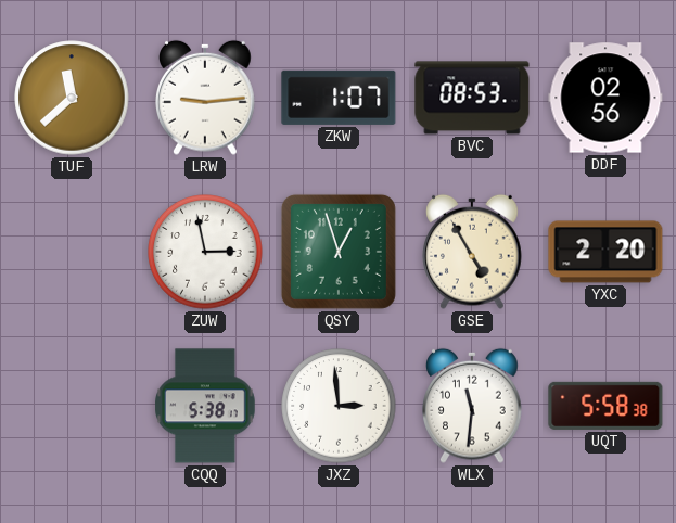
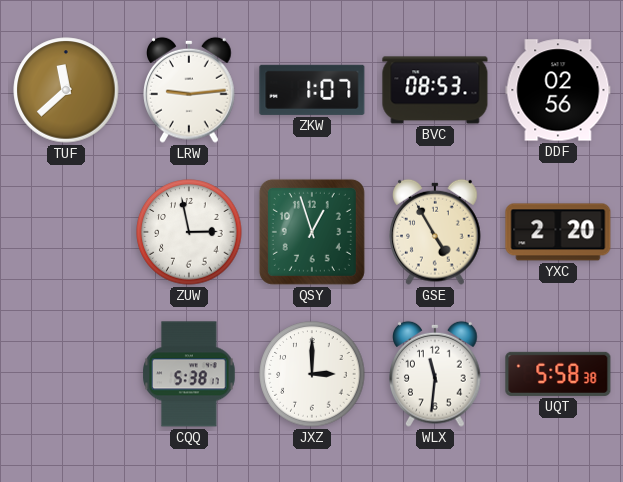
JXZ: 2:59 -> 3:00 (312, 374)
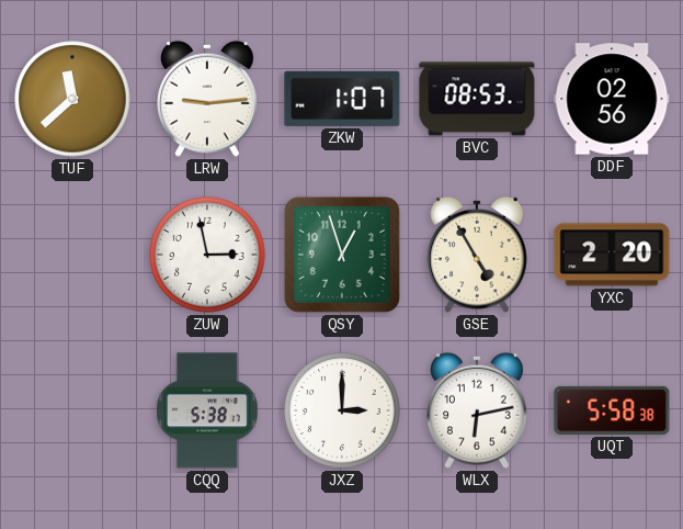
WLX: 11:31 -> 6:13 (478, 410)
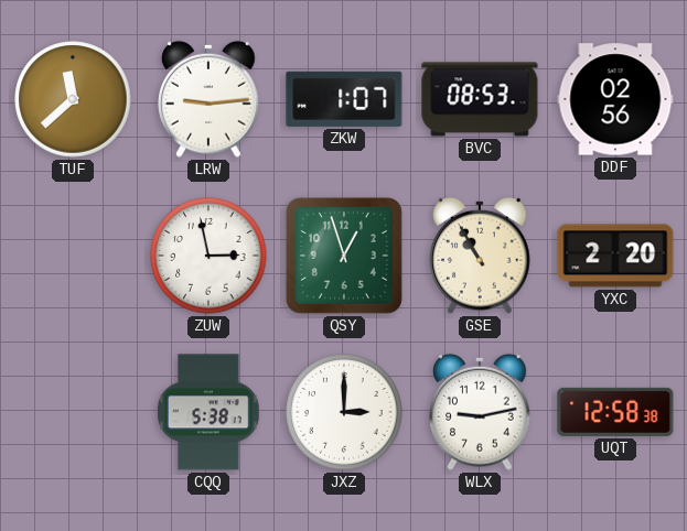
GSE: 4:55 -> 10:55 (481, 256)
WLX: 6:13 -> 9:13 (481, 412)
UQT: 5:58 -> 12:58 (615, 412)
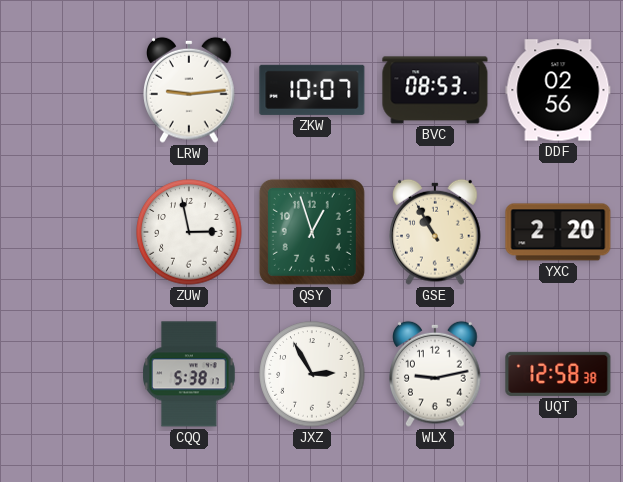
TUF: 11:38 -> none (73, 99)
ZKW: 1:07 -> 10:07 (312, 90)
JXZ: 3:00 -> 2:55 (312, 374)
